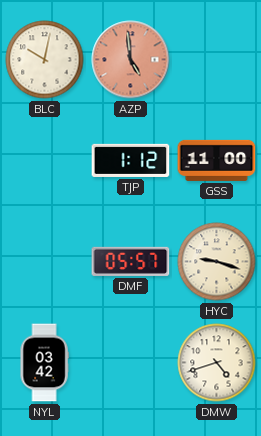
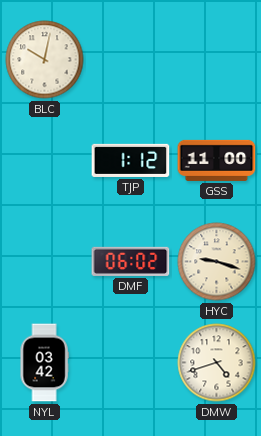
AZP: 4:59 -> none (131, 60)
DMF: 05:57 -> 06:02 (131, 261)
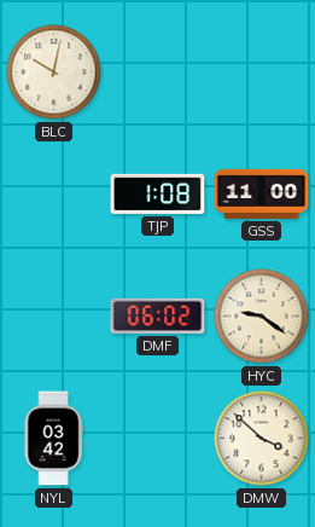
TJP: 1:12 -> 1:08 (158, 193)
HYC: 9:18 -> 9:21 (262, 317)
DMW: 4:42 -> 3:52 (262, 439)
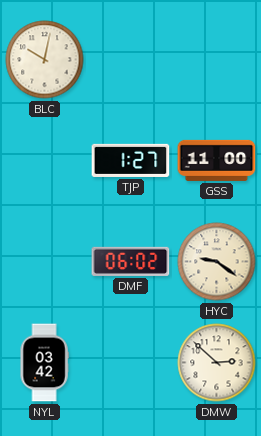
TJP: 1:08 -> 1:27 (131, 160)
DMW: 3:52 -> 2:52 (217, 363)
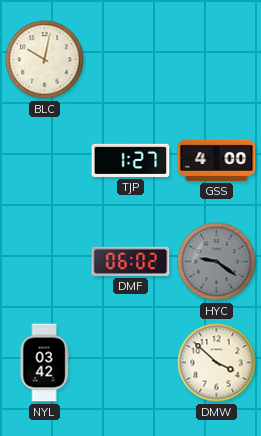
GSS: 11:00 -> 4:00 (217, 160)
HYC dial: cream -> grey (217, 262)
DMW: 2:52 -> 3:52 (217, 363)
